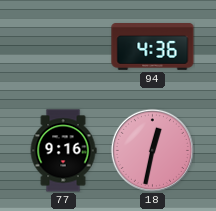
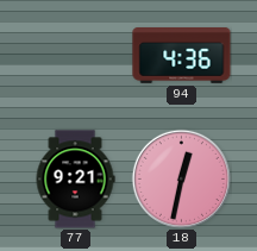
77: 9:16 -> 9:21 (75, 180)
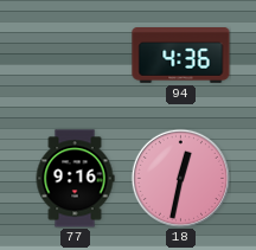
77: 9:21 -> 9:16 (75, 179)
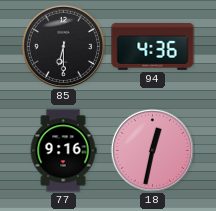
85: none -> 6:30 (63, 46)
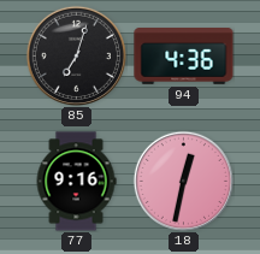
85: 6:30 -> 7:03 (76, 55)
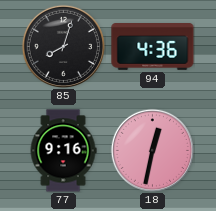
85: 7:03 -> 8:03 (63, 46)
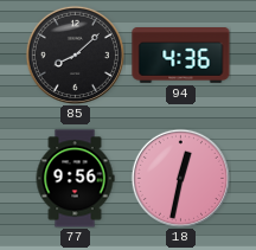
85: 8:03 -> 8:08 (75, 55)
77: 9:16 -> 9:56 (75, 179)
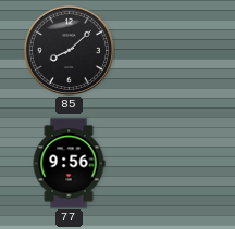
94: 4:36 -> none (181, 56)
18: 12:32 -> none (180, 178)
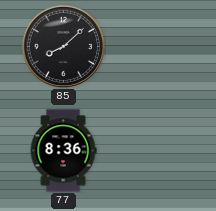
77: 9:56 -> 8:36 (63, 151)
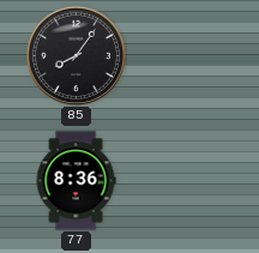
85: 8:08 -> 8:06 (76, 55)
